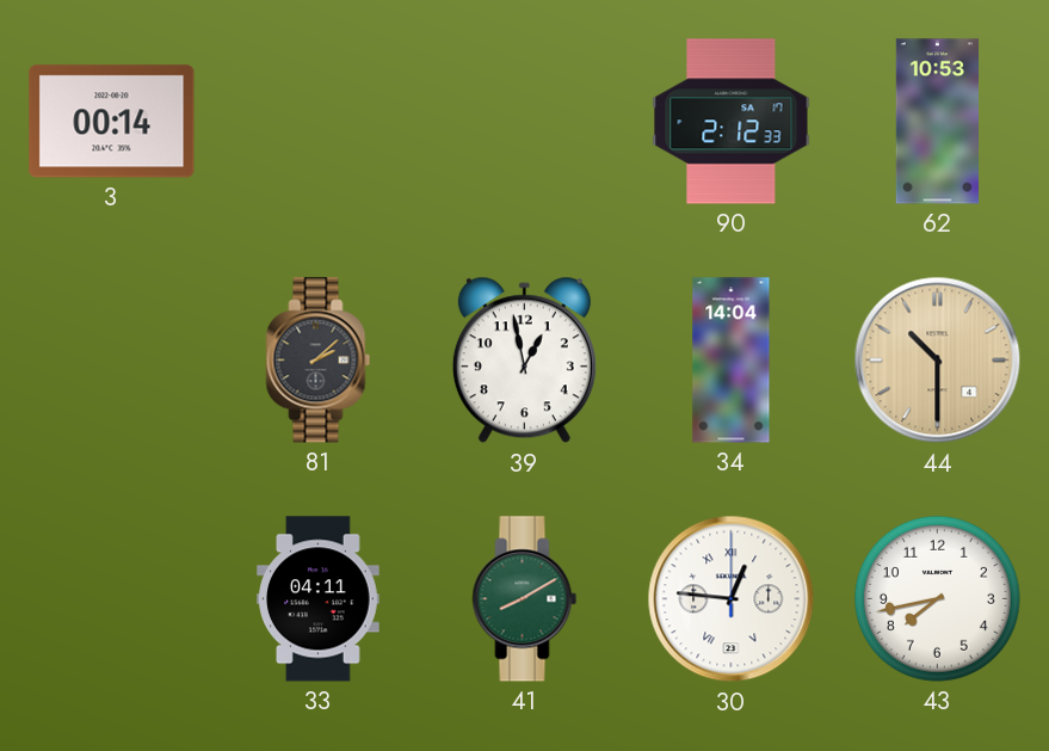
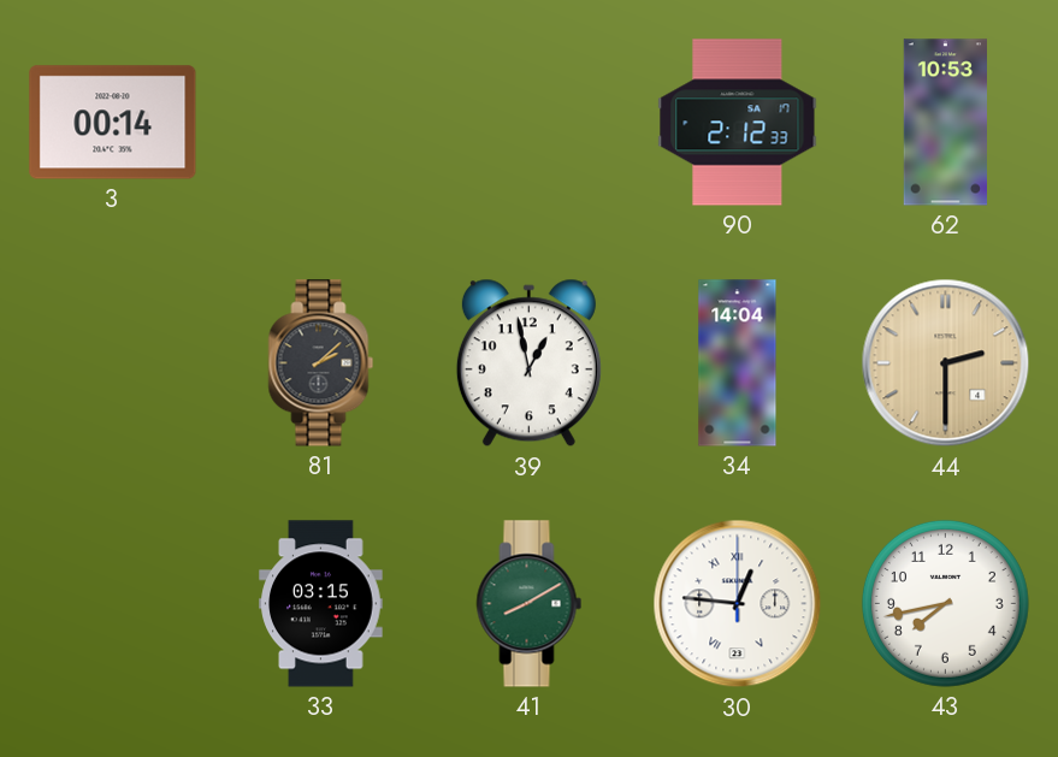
44: 10:30 -> 2:30 (946, 363)
33: 04:11 -> 03:15 (321, 604)
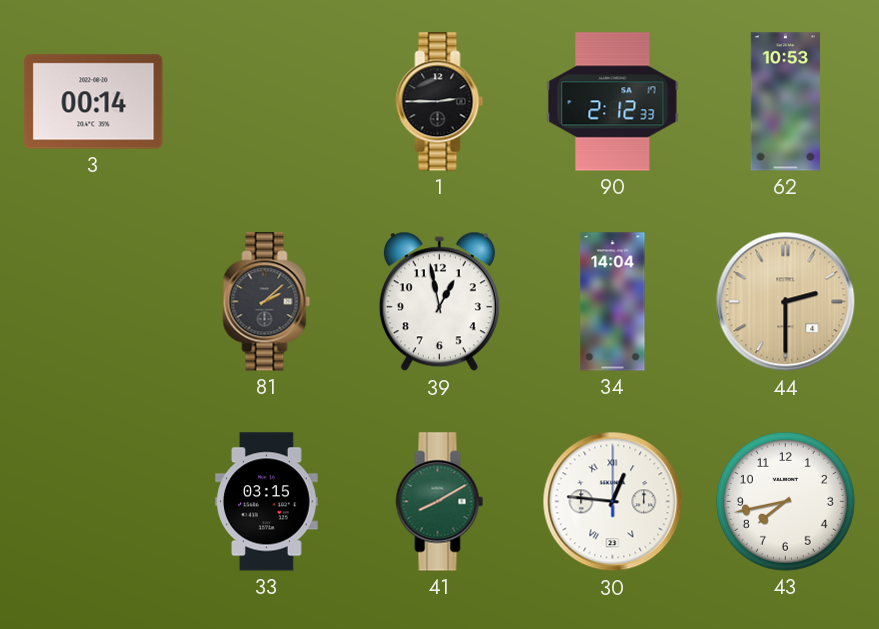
1: none -> 2:45 (440, 102)
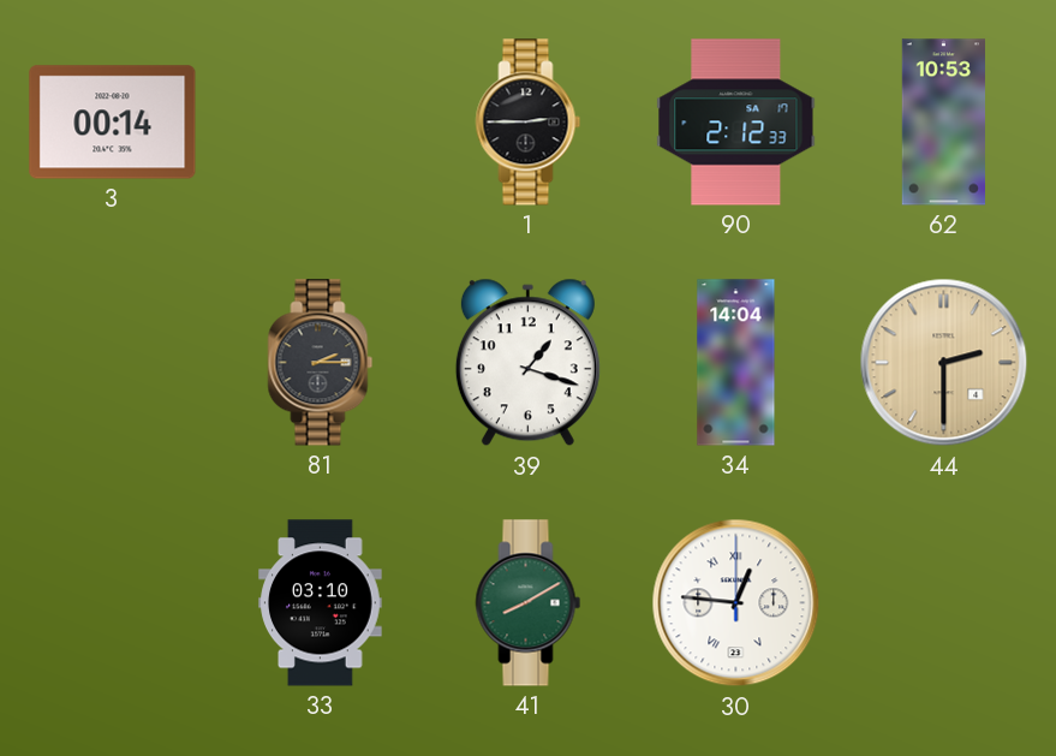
81: 2:08 -> 2:15 (321, 363)
39: 12:58 -> 1:18 (527, 363)
33: 03:15 -> 03:10 (321, 603)
43: 7:43 -> none (785, 501)
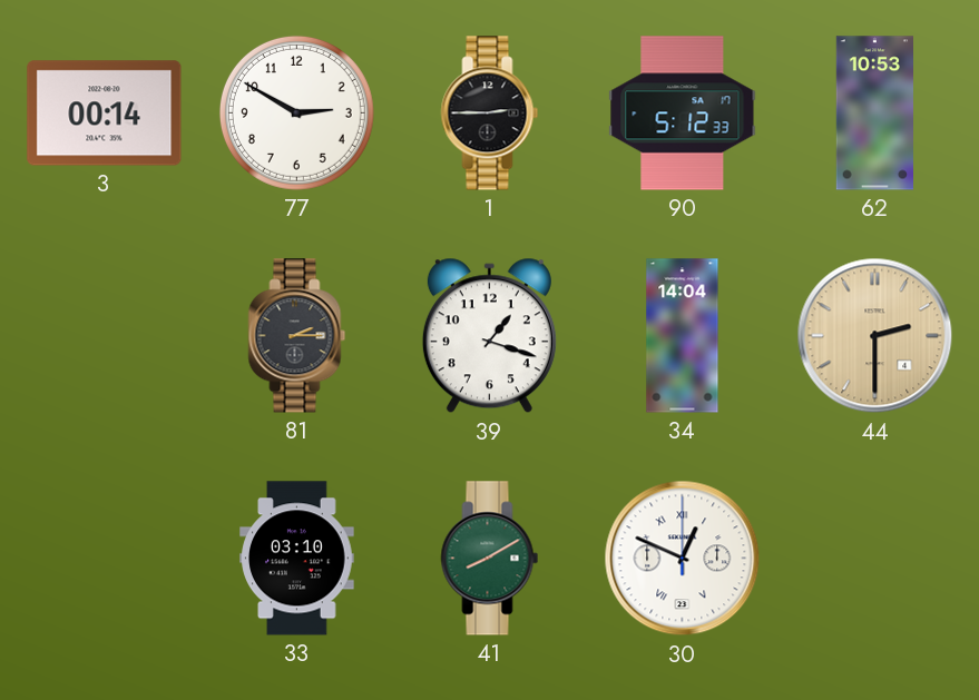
77: none -> 2:50 (296, 112)
90: 2:12 -> 5:12 (683, 114)
30: 12:46 -> 12:49 (683, 559)
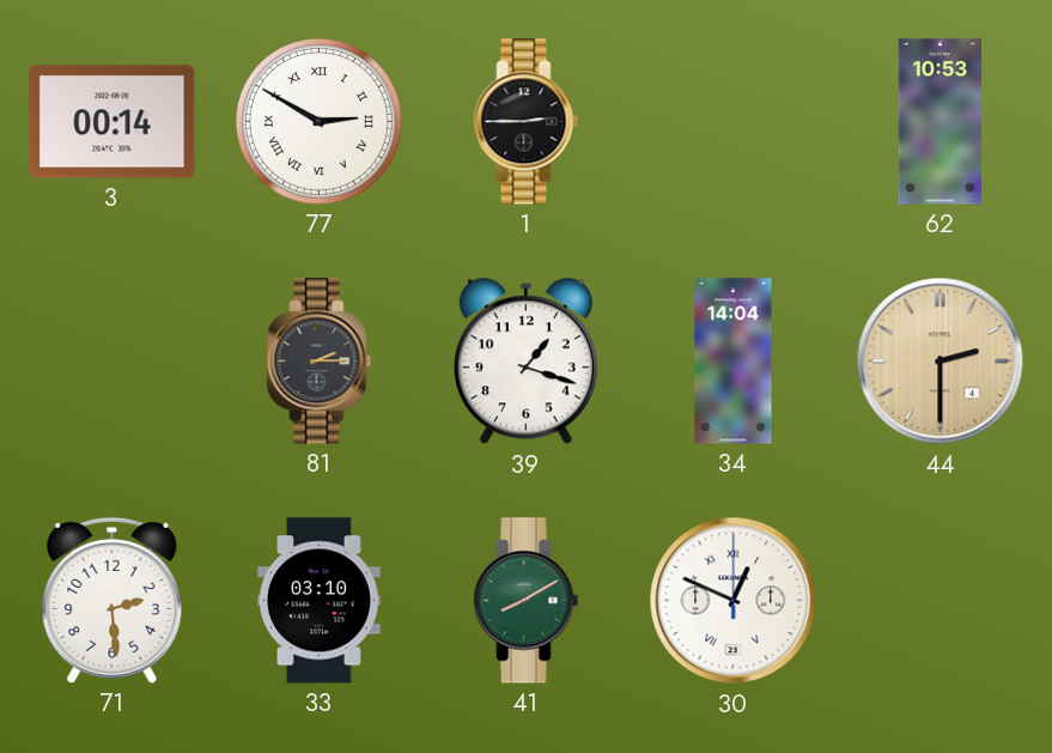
77 numerals: Arabic -> Roman (318, 121)
90: 5:12 -> none (683, 114)
71: none -> 2:29 (113, 600)
